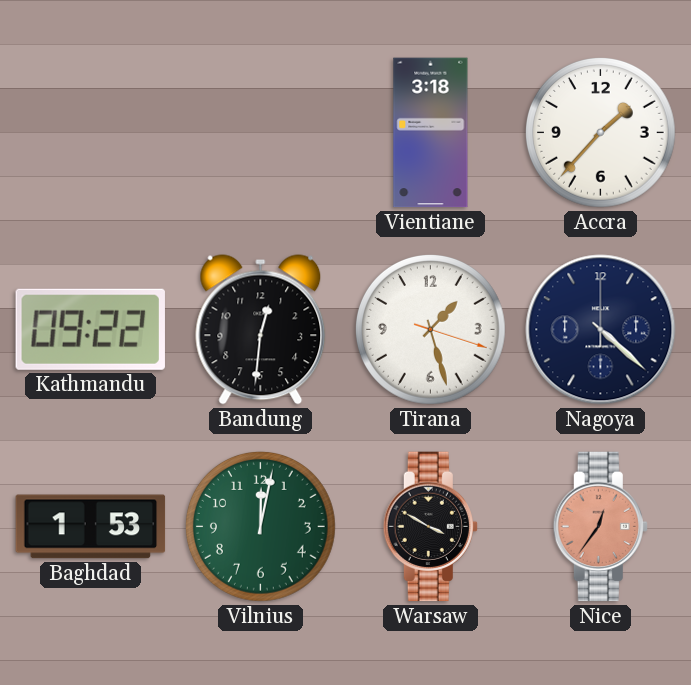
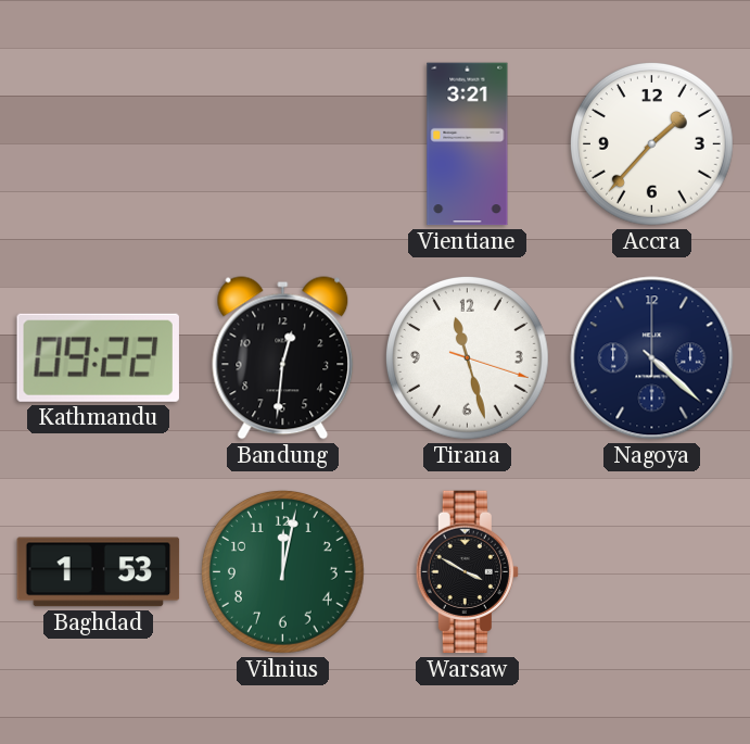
Vientiane: 3:18 -> 3:21 (468, 144)
Tirana: 1:27 -> 11:27 (468, 358)
Nice: 12:36 -> none (600, 527)
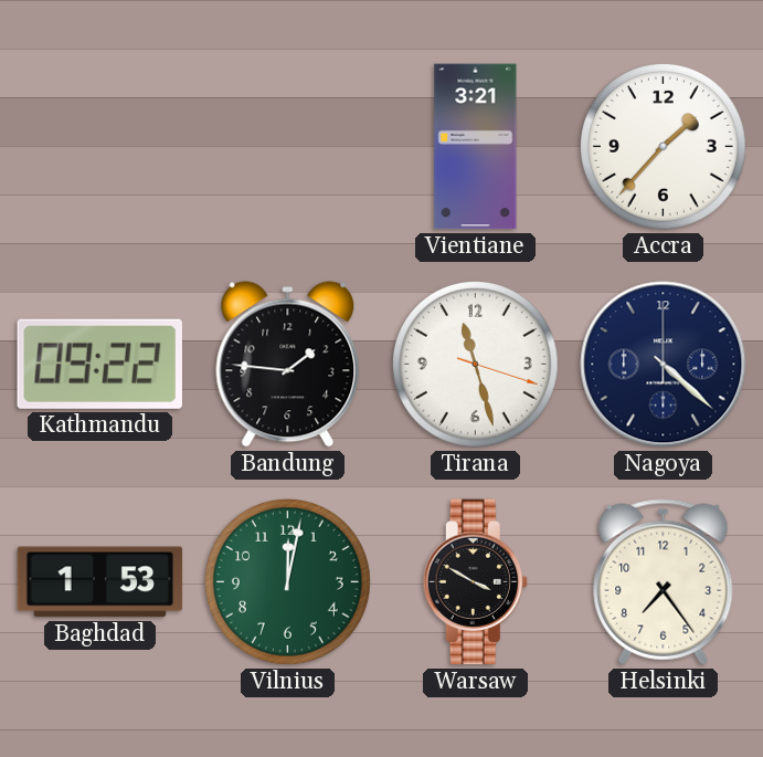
Bandung: 12:31 -> 1:46 (288, 365)
Helsinki: none -> 7:24 (664, 582)
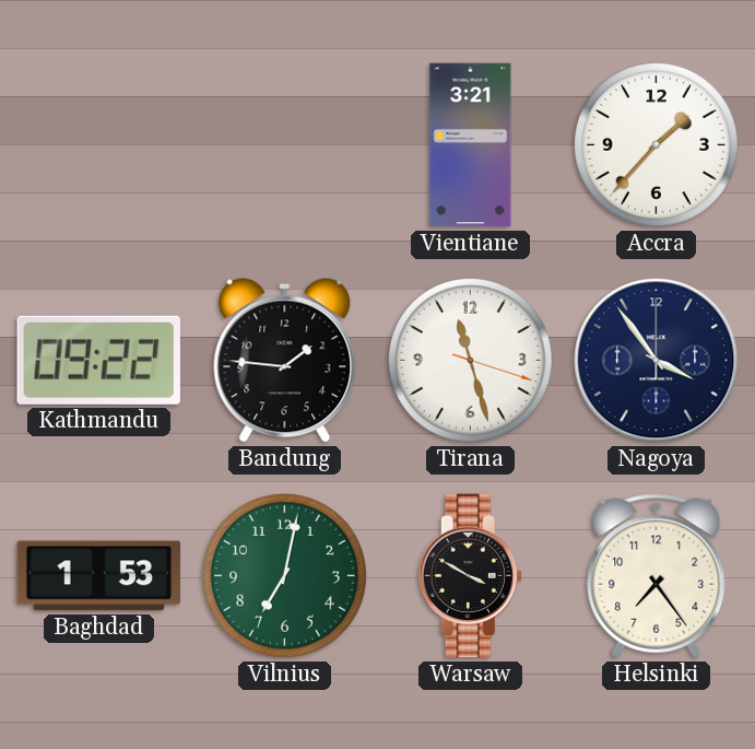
Nagoya: 4:22 -> 3:54 (657, 361)
Vilnius: 12:02 -> 7:02 (285, 576)
